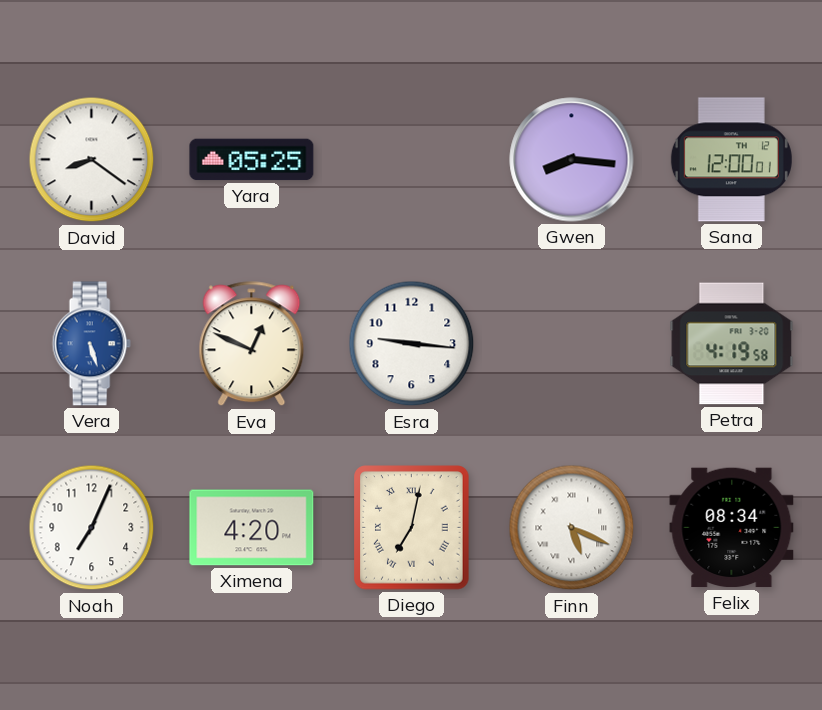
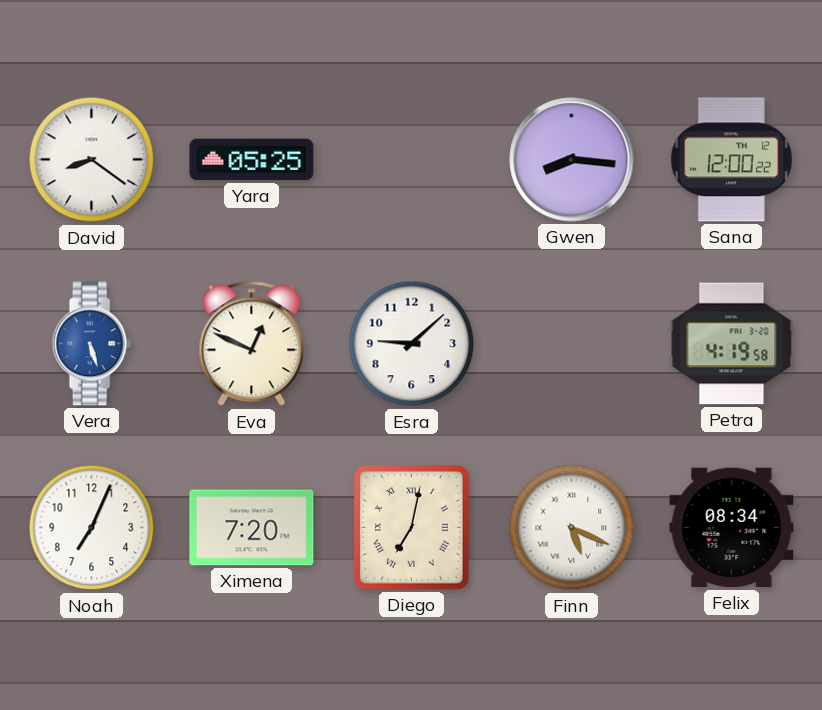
Sana: 12:00:01 -> 12:00:22 (731, 160)
Esra: 9:16 -> 9:08 (412, 344)
Ximena: 4:20 -> 7:20 (252, 528)
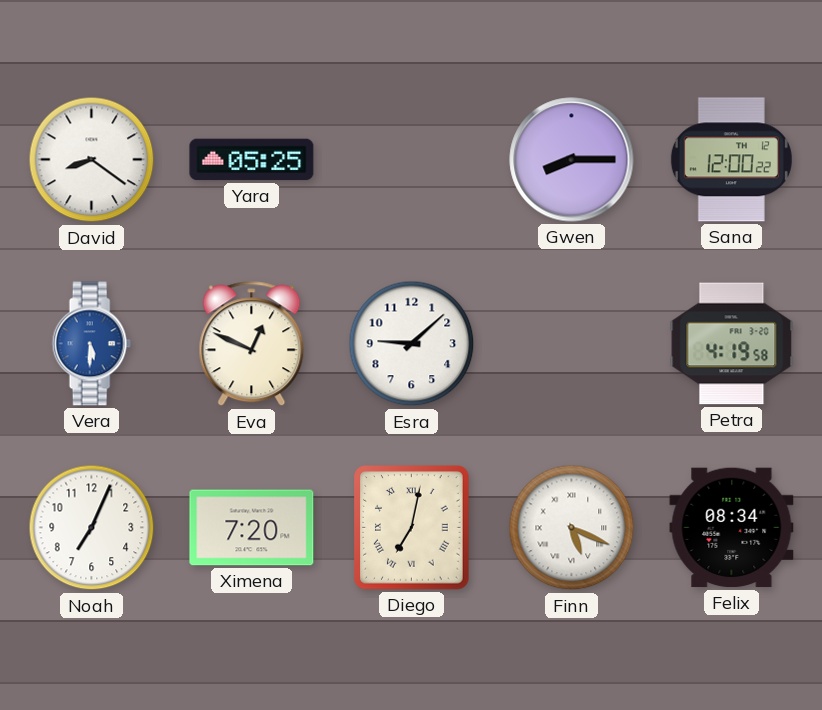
Gwen: 8:16 -> 8:15 (572, 160)
Vera: 5:27 -> 5:30 (91, 344)
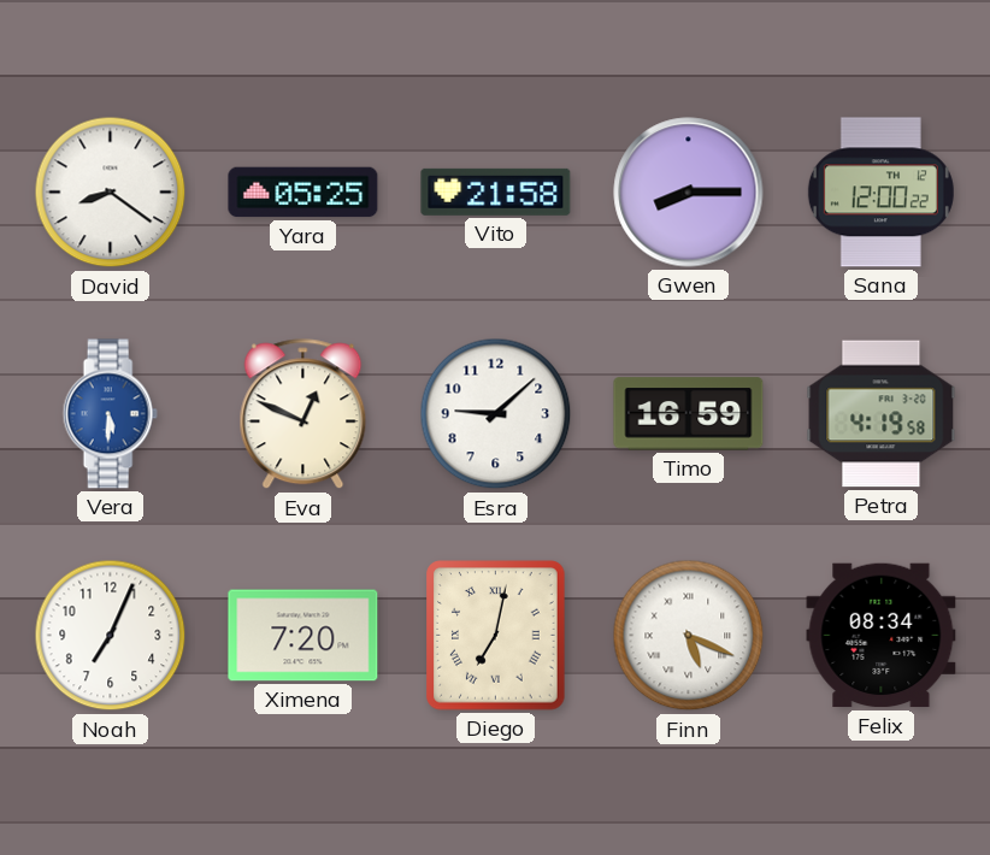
Vito: none -> 21:58 (496, 191)
Timo: none -> 16:59 (689, 414)
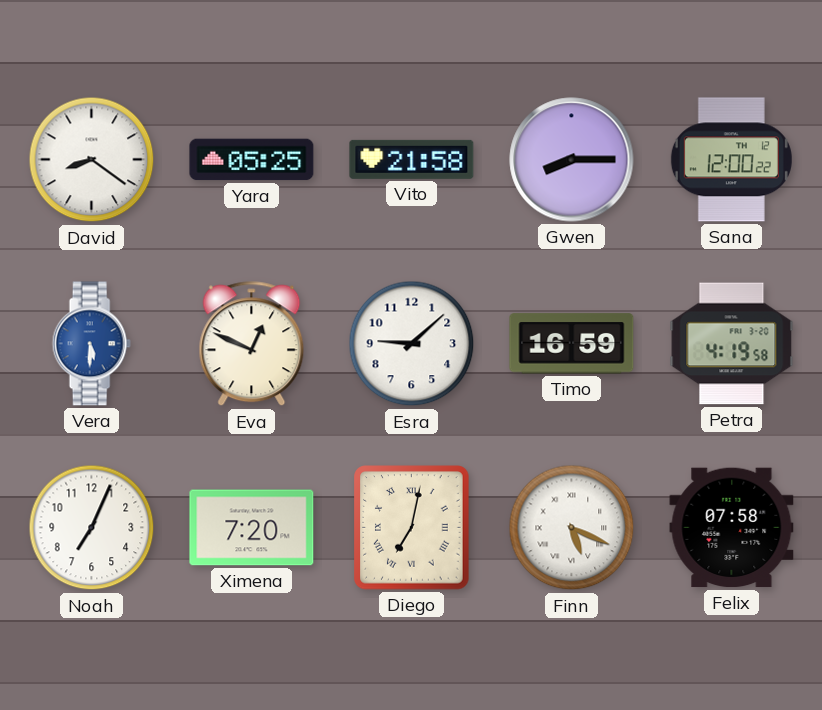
Felix: 08:34 -> 07:58 (732, 528)
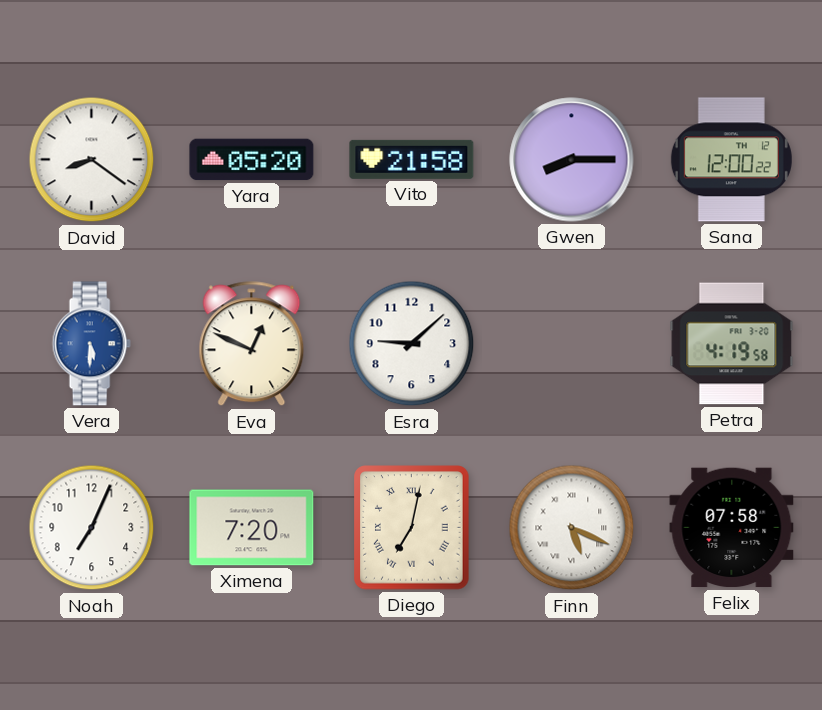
Yara: 05:25 -> 05:20 (252, 160)
Timo: 16:59 -> none (572, 344)
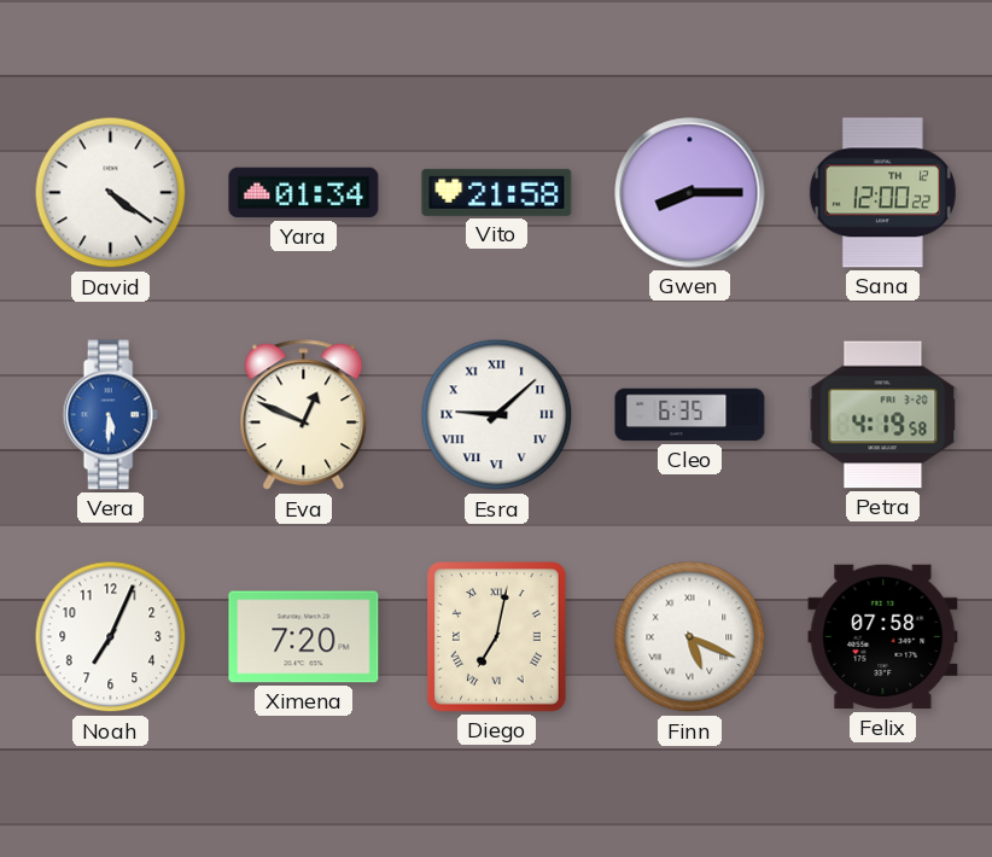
David: 8:21 -> 4:21 (111, 193)
Yara: 05:20 -> 01:34 (304, 193)
Esra numerals: Arabic -> Roman (497, 415)
Cleo: none -> 6:35 (690, 415)
